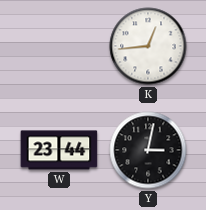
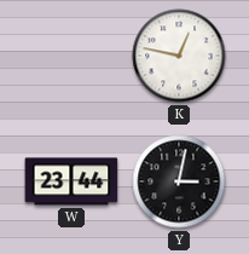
K: 12:44 -> 12:47 (179, 56)
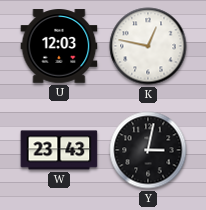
U: none -> 12:03 (59, 46)
W: 23:44 -> 23:43 (59, 150)
